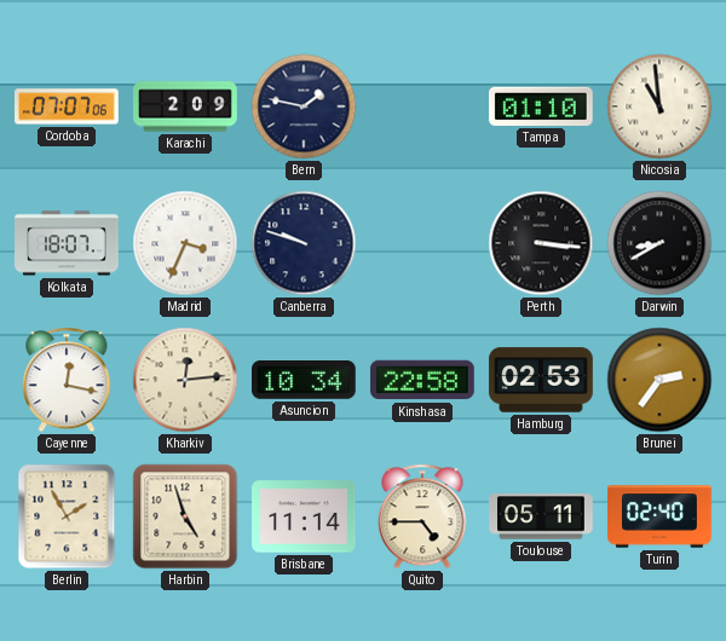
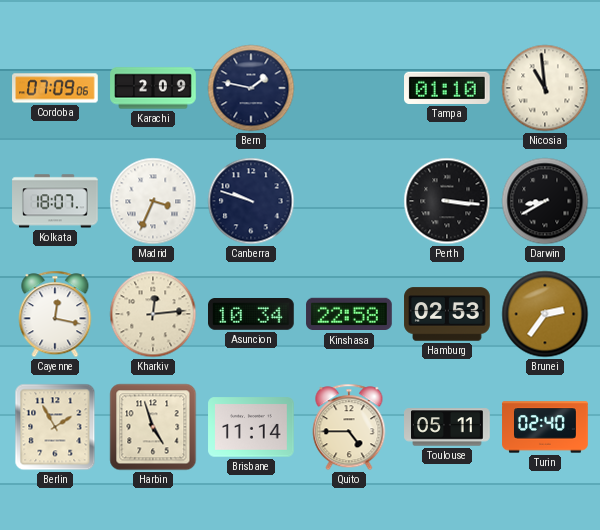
Cordoba: 07:07 -> 07:09 (55, 88)
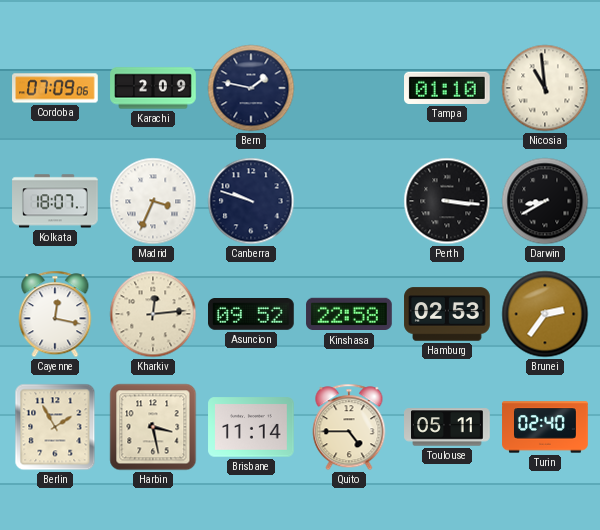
Asuncion: 10:34 -> 09:52 (252, 315)
Harbin: 4:57 -> 3:28 (153, 427)
